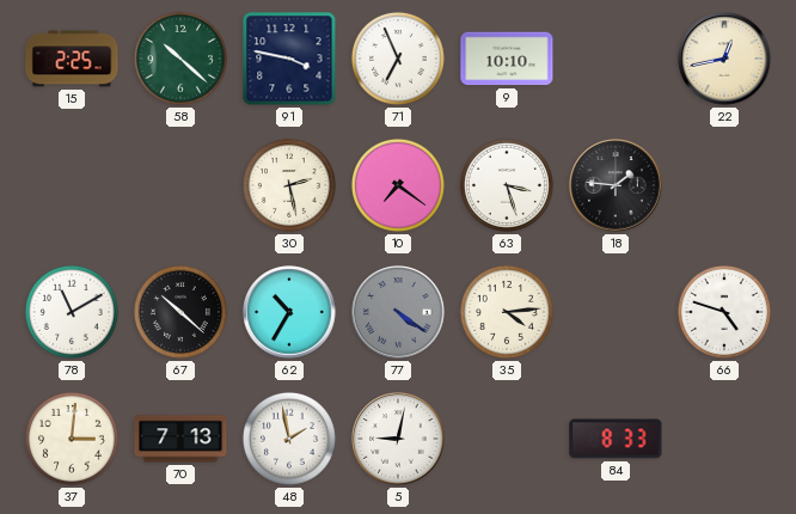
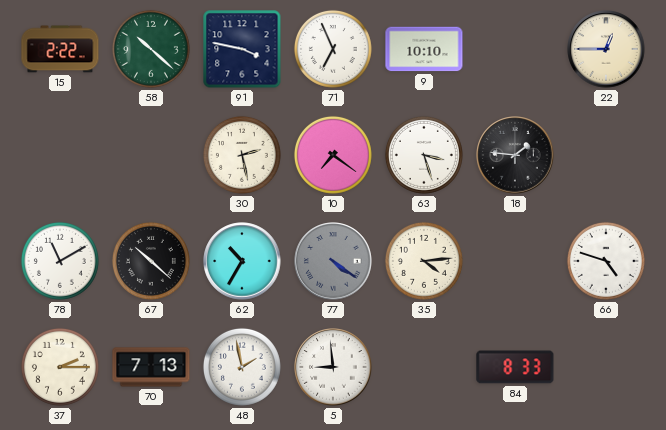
15: 2:25 -> 2:22 (60, 49)
22: 12:43 -> 12:45 (606, 49)
37: 3:01 -> 2:15 (60, 367)
5: 9:02 -> 8:59 (333, 367)
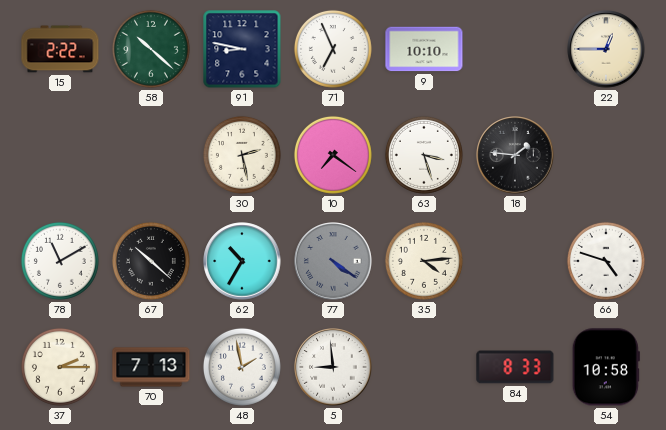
91: 3:47 -> 8:47 (242, 49)
54: none -> 10:58 (606, 367)
